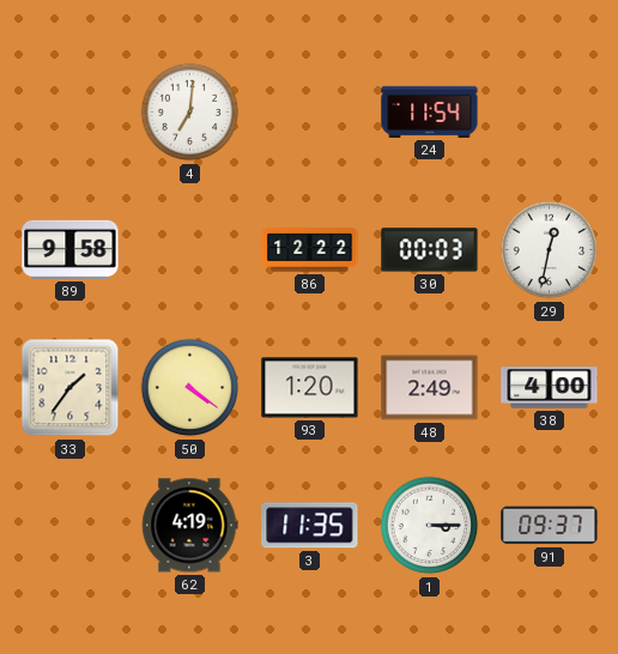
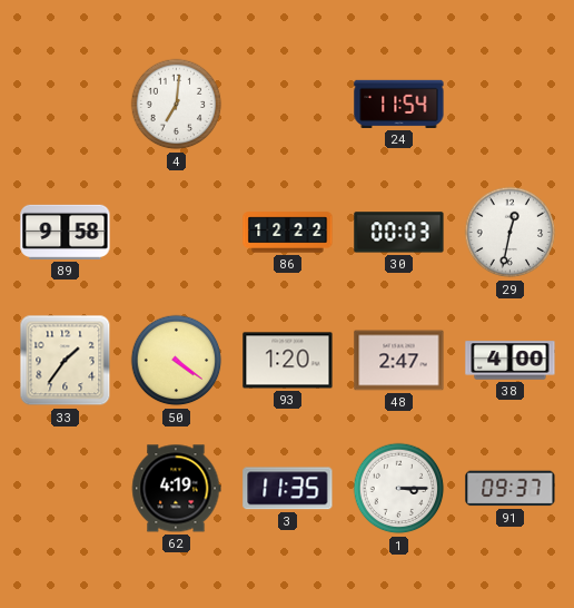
48: 2:49 -> 2:47 (399, 361)
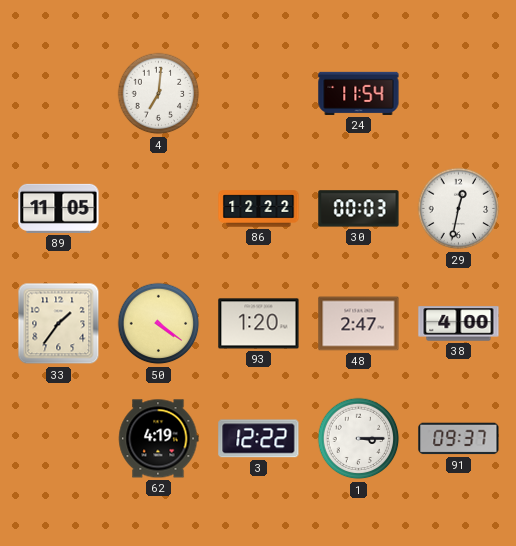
89: 9:58 -> 11:05 (59, 208)
3: 11:35 -> 12:22 (259, 439)
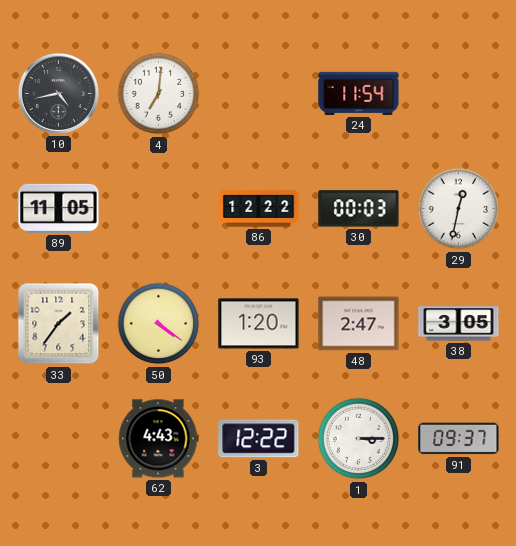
10: none -> 4:43 (58, 93)
38: 4:00 -> 3:05 (459, 324)
62: 4:19 -> 4:43 (159, 439)
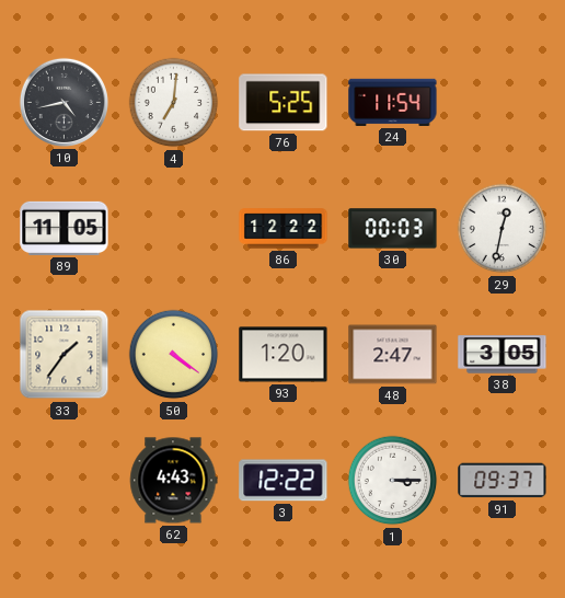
76: none -> 5:25 (284, 103)
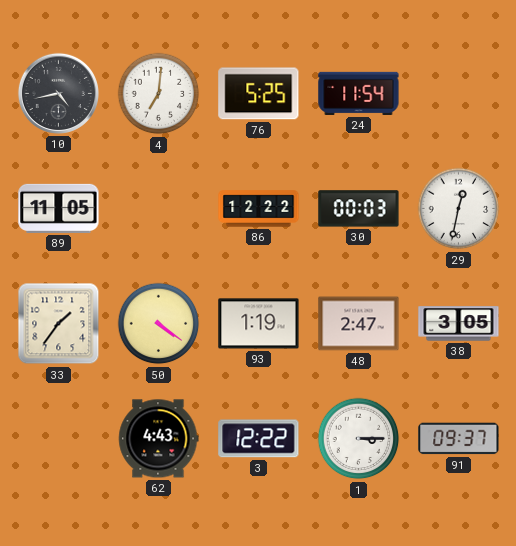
93: 1:20 -> 1:19 (259, 324)
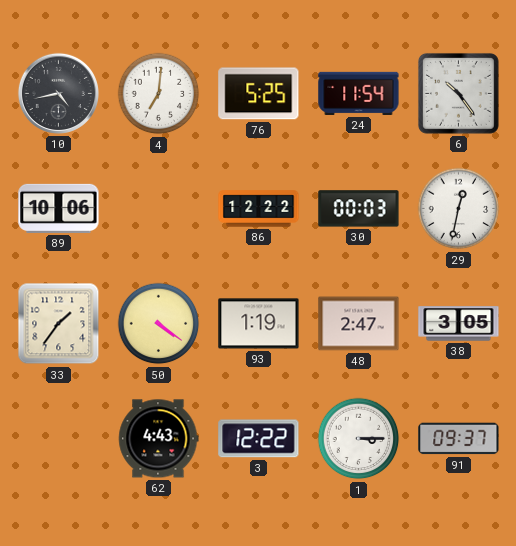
6: none -> 10:24 (458, 93)
89: 11:05 -> 10:06 (59, 208)
